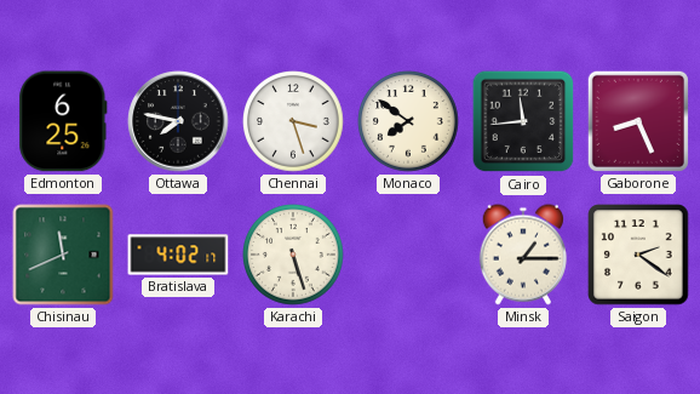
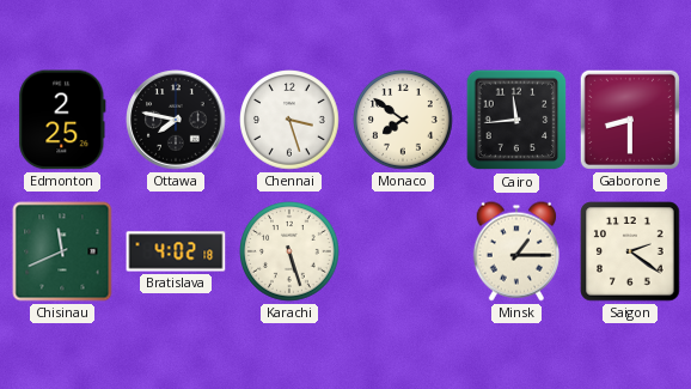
Edmonton: 6:25 -> 2:25 (62, 120)
Gaborone: 8:26 -> 8:30 (630, 120)
Bratislava: 4:02:17 -> 4:02:18 (176, 251)
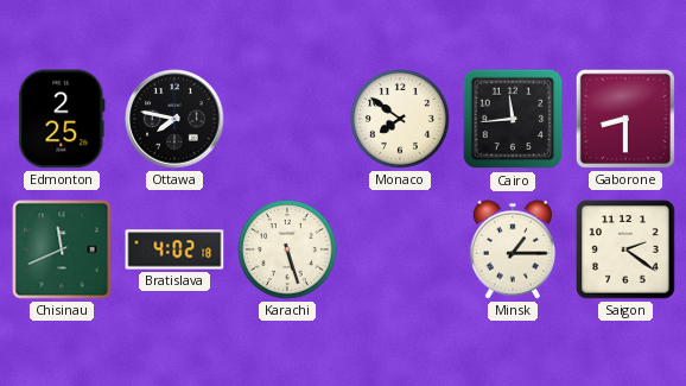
Chennai: 3:27 -> none (289, 120)
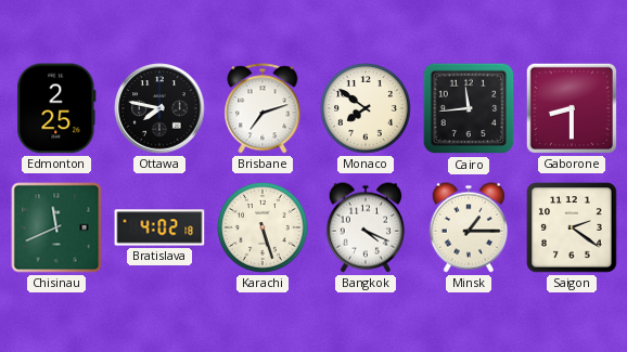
Brisbane: none -> 7:12 (263, 108)
Bangkok: none -> 4:19 (366, 227)
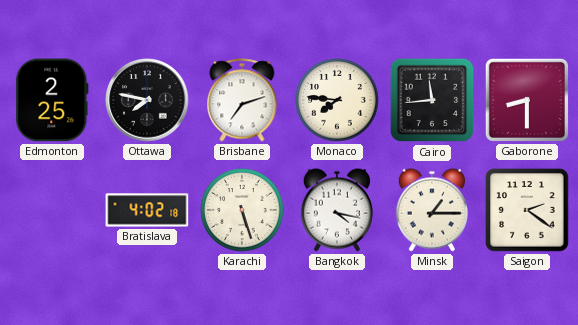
Monaco: 7:51 -> 7:46 (337, 100)
Chisinau: 11:41 -> none (56, 227)
Bangkok: 4:19 -> 4:17 (337, 210)
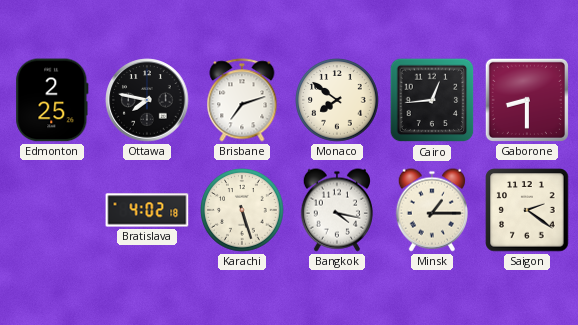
Monaco: 7:46 -> 7:51 (337, 100)
Cairo: 11:44 -> 12:44 (432, 100)
